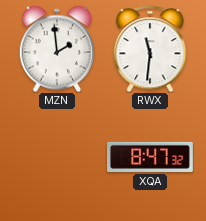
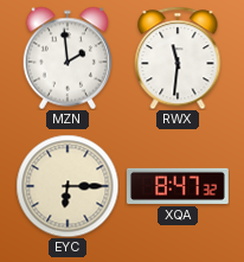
EYC: none -> 6:15 (68, 186)
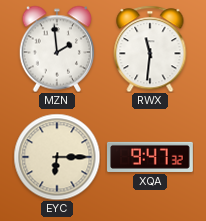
XQA: 8:47 -> 9:47 (151, 157)
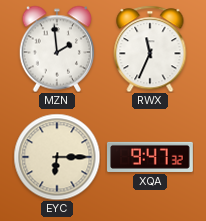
RWX: 11:31 -> 11:34 (150, 49)
